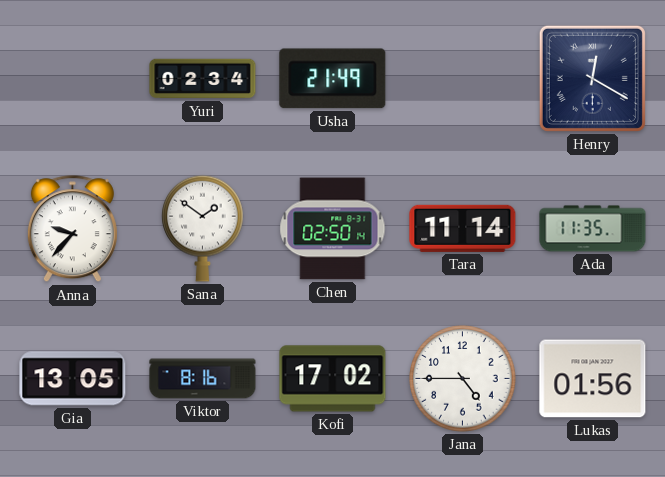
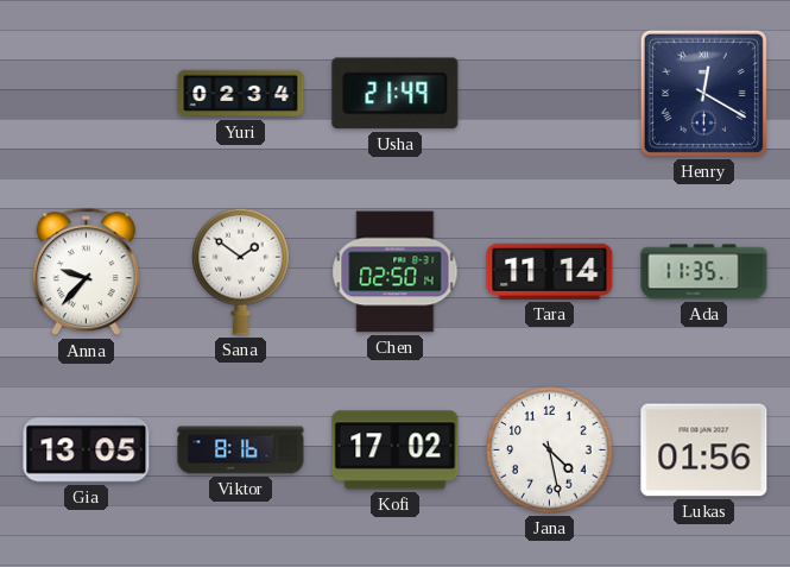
Jana: 4:45 -> 4:28 (550, 451)
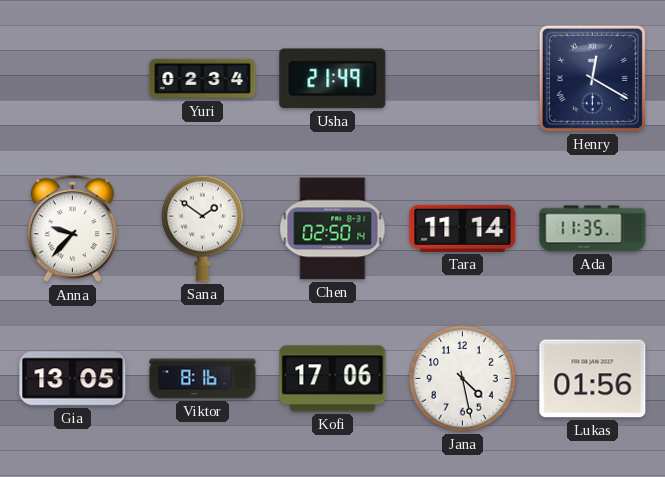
Kofi: 17:02 -> 17:06 (333, 379)
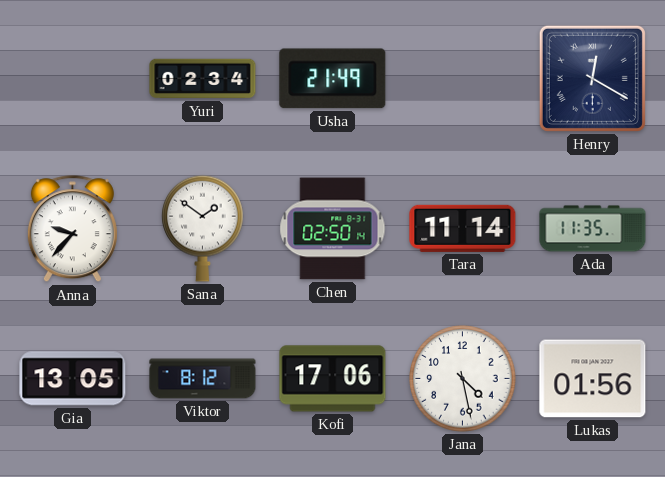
Viktor: 8:16 -> 8:12 (203, 379)
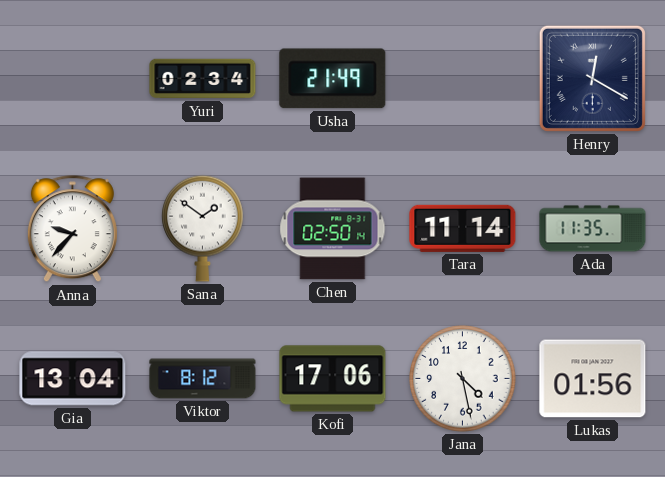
Gia: 13:05 -> 13:04 (73, 379)
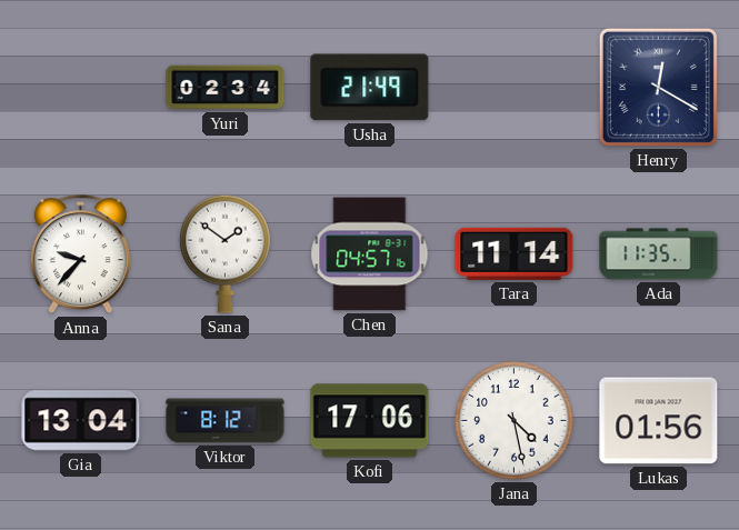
Chen: 02:50 -> 04:57 (370, 254)
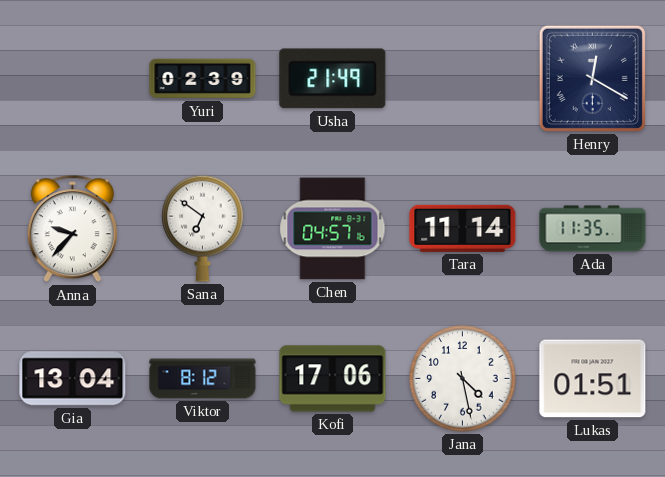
Yuri: 02:34 -> 02:39 (203, 79)
Sana: 1:51 -> 6:51 (203, 228)
Lukas: 01:56 -> 01:51 (593, 379)
